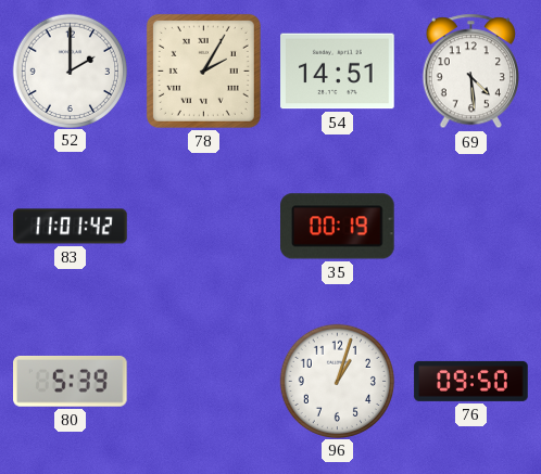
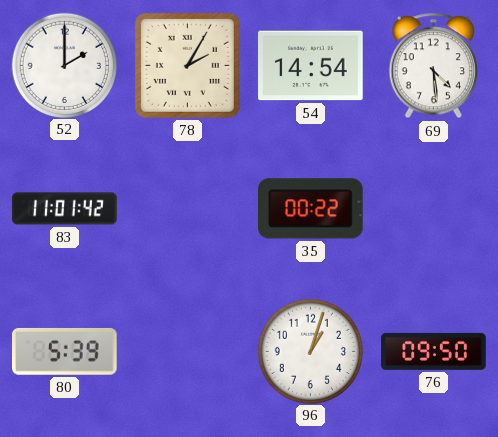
54: 14:51 -> 14:54 (311, 66)
35: 00:19 -> 00:22 (311, 209)
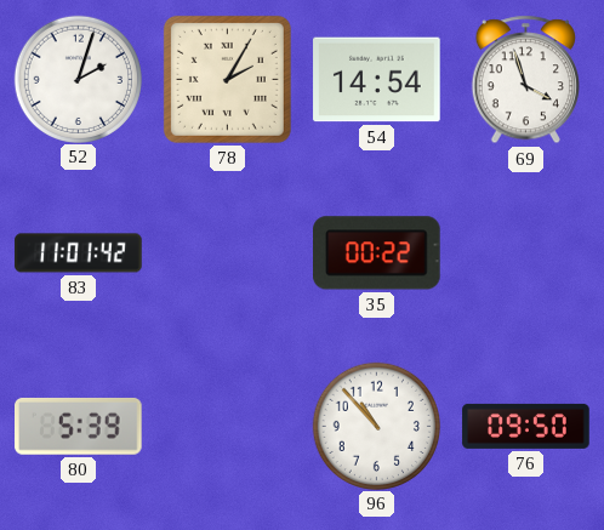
52: 2:00 -> 2:03 (78, 79)
69: 4:29 -> 3:57 (525, 80)
96: 1:03 -> 10:53 (376, 426)
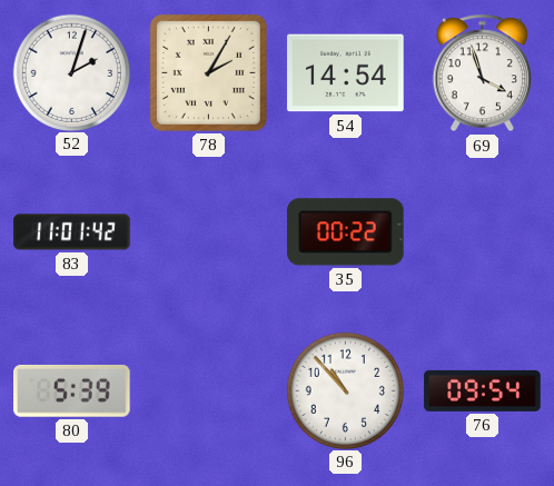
76: 09:50 -> 09:54 (483, 390)
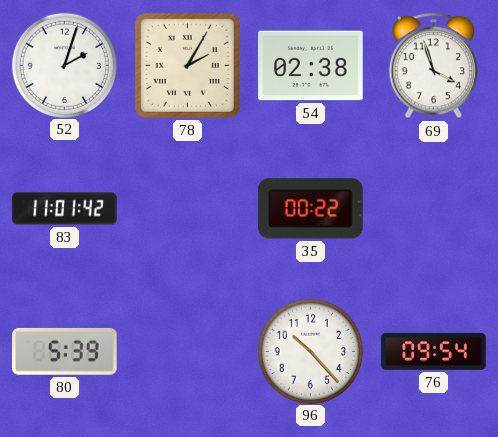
54: 14:54 -> 02:38 (311, 66)
96: 10:53 -> 10:23 (310, 351)
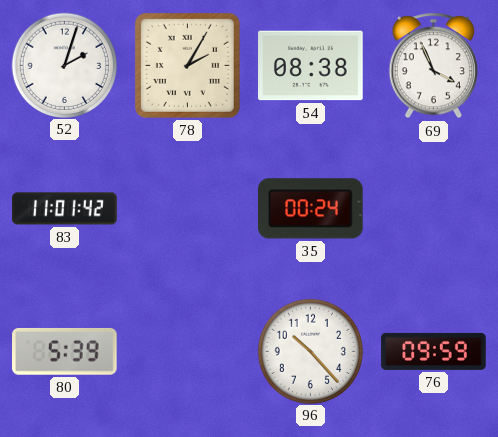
54: 02:38 -> 08:38 (311, 66)
69: 3:57 -> 3:56 (433, 66)
35: 00:22 -> 00:24 (311, 209)
76: 09:54 -> 09:59 (434, 351)
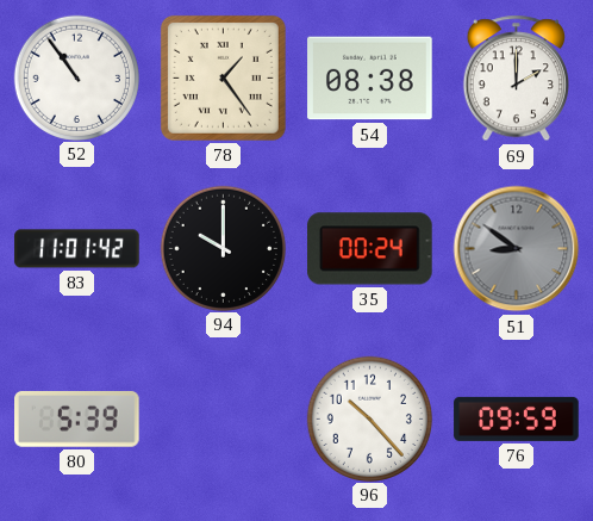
52: 2:03 -> 10:54 (76, 77)
78: 2:05 -> 1:24 (223, 77)
69: 3:56 -> 2:00 (516, 79)
94: none -> 10:00 (223, 248)
51: none -> 8:51 (517, 249)
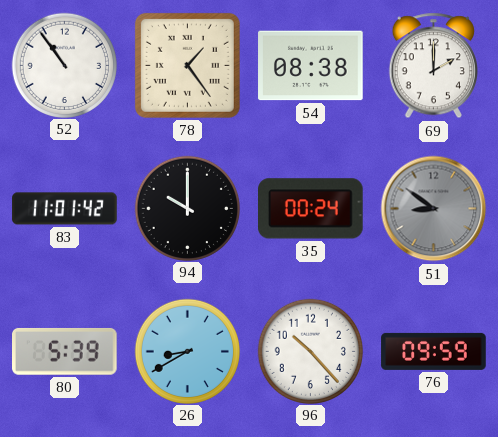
26: none -> 8:40 (187, 351)
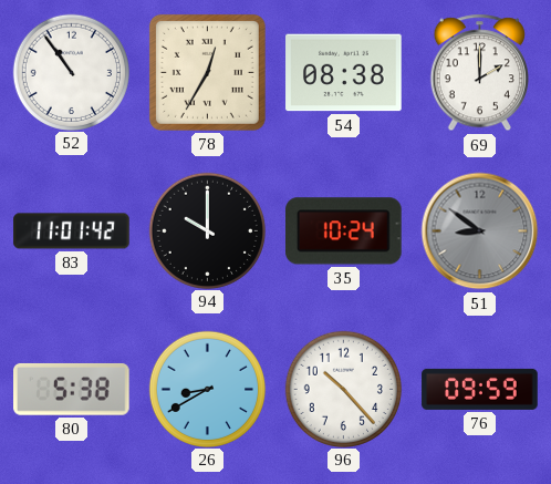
78: 1:24 -> 12:35 (207, 72)
35: 00:24 -> 10:24 (344, 231)
80: 5:39 -> 5:38 (72, 389)
